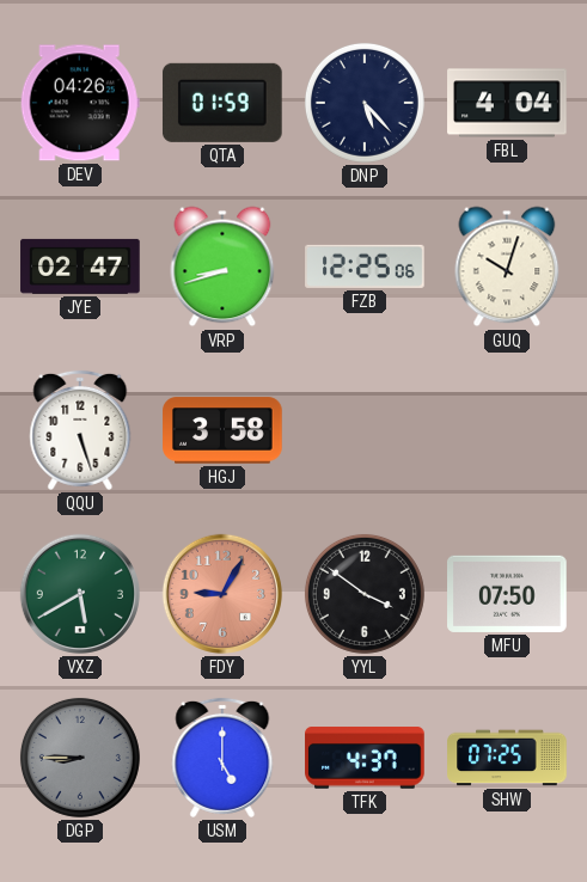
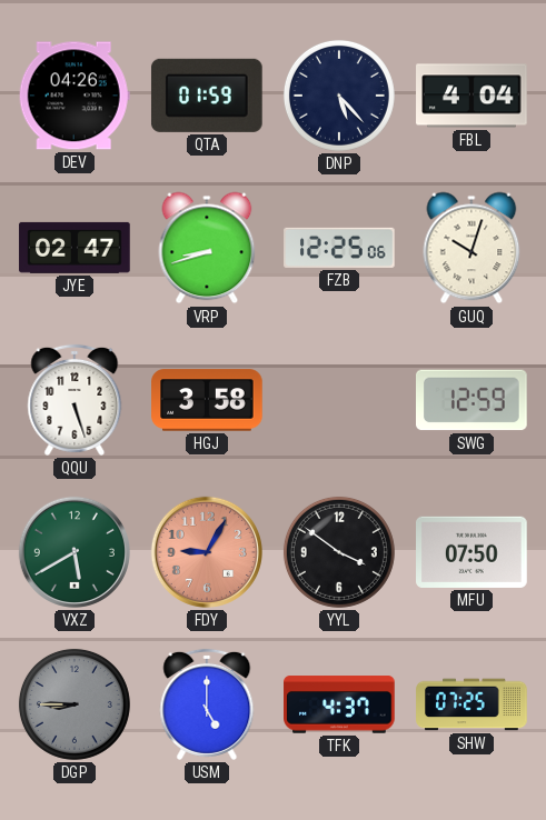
SWG: none -> 12:59 (473, 400)
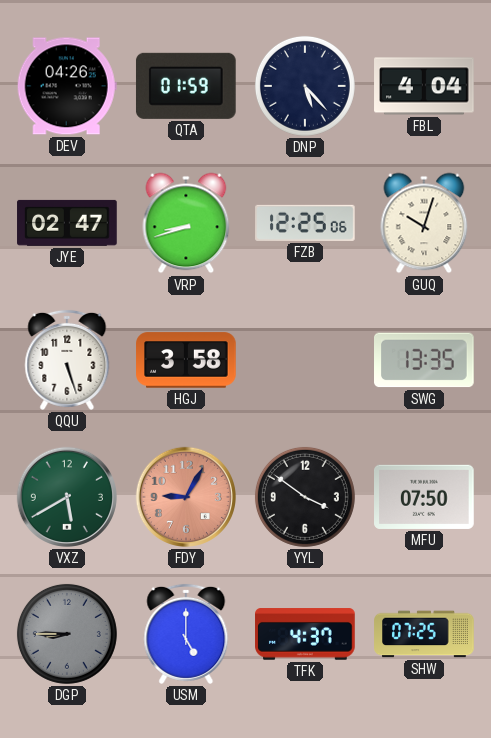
SWG: 12:59 -> 13:35 (425, 360)
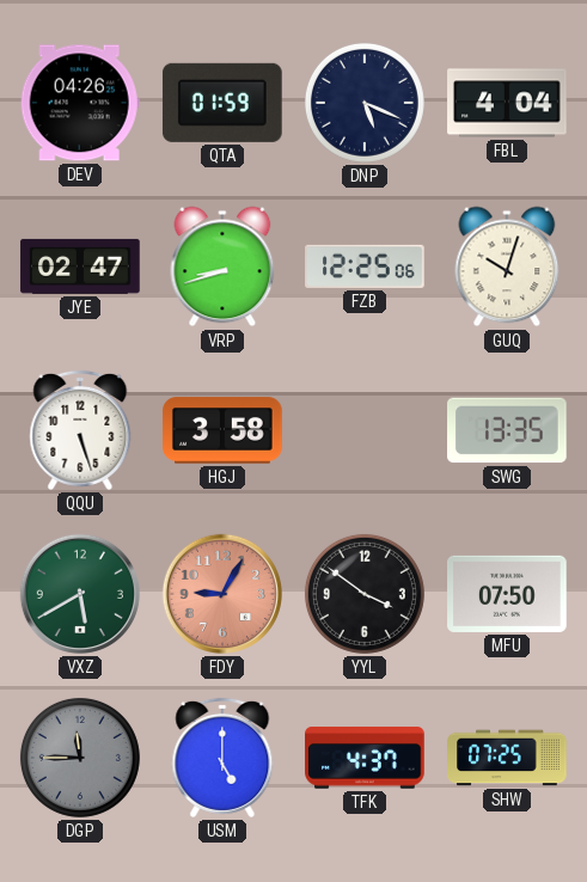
DNP: 5:23 -> 5:19 (365, 103)
DGP: 8:45 -> 11:45 (80, 758)
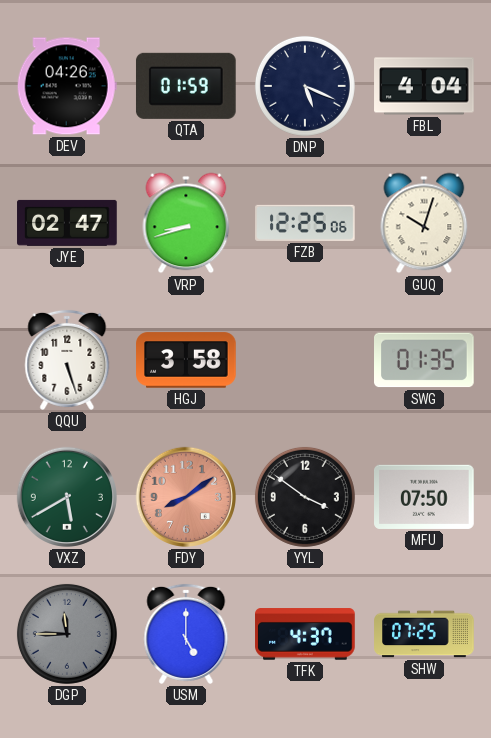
SWG: 13:35 -> 01:35 (425, 360)
FDY: 9:05 -> 8:09 (186, 497)
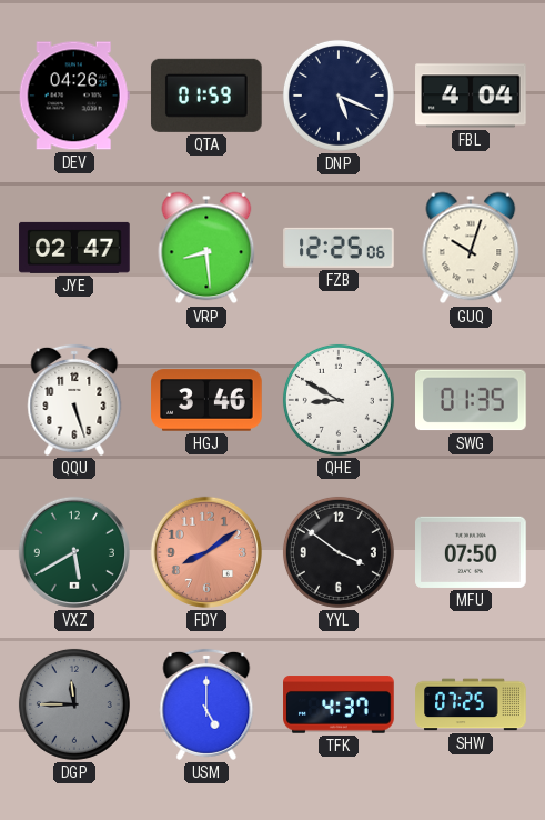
VRP: 8:42 -> 8:29 (206, 248)
HGJ: 3:58 -> 3:46 (206, 400)
QHE: none -> 8:50 (339, 400)
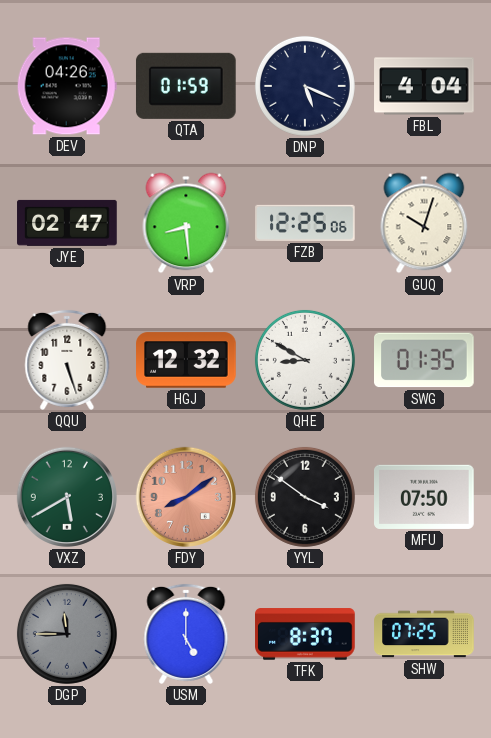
HGJ: 3:46 -> 12:32 (186, 360)
TFK: 4:37 -> 8:37 (305, 634)
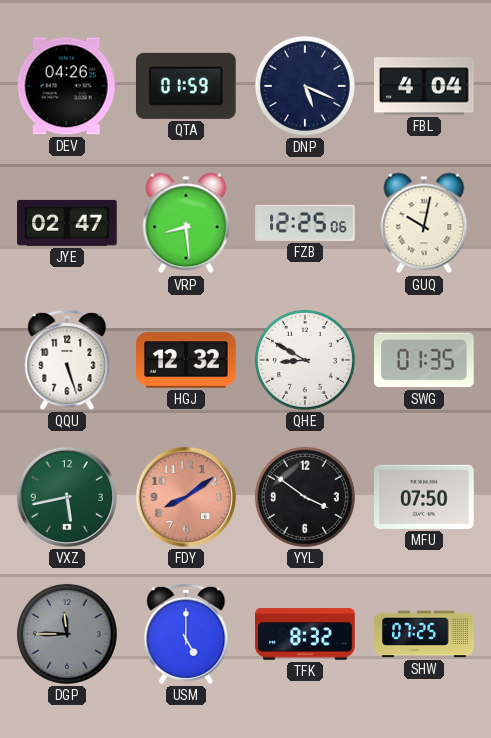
GUQ: 10:03 -> 10:02 (424, 223)
VXZ: 5:40 -> 5:43 (67, 497)
TFK: 8:37 -> 8:32 (305, 634)
